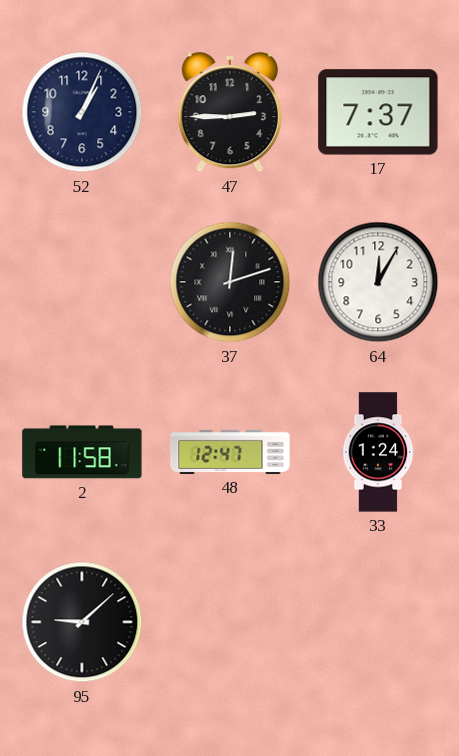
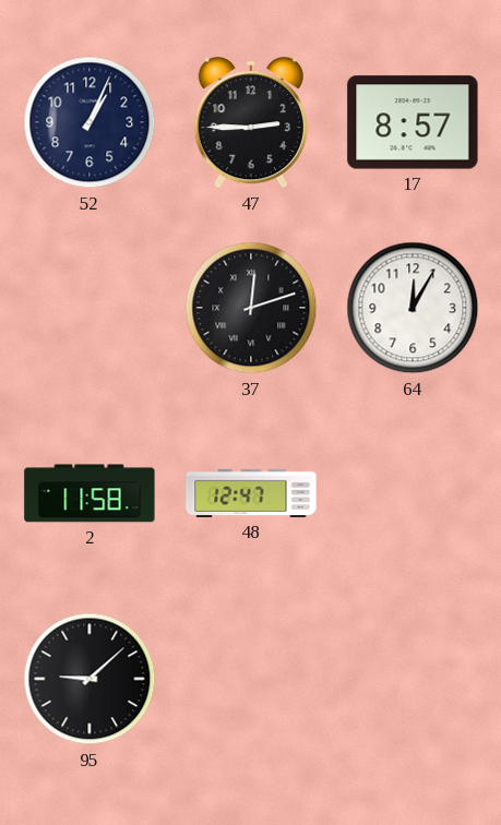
17: 7:37 -> 8:57 (413, 122)
33: 1:24 -> none (378, 452)
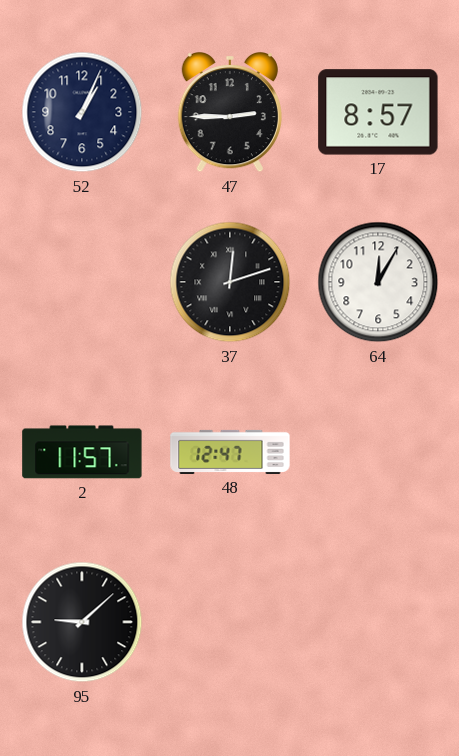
2: 11:58 -> 11:57 (82, 452)
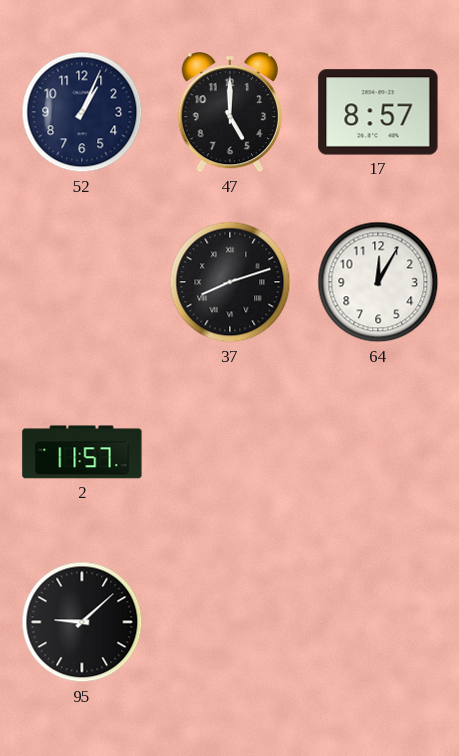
47: 2:45 -> 5:00 (230, 113)
37: 12:12 -> 8:12 (230, 282)
48: 12:47 -> none (230, 452)
